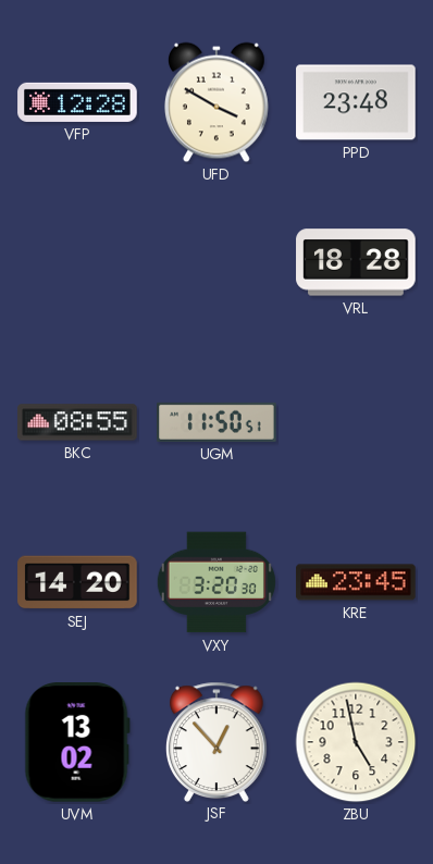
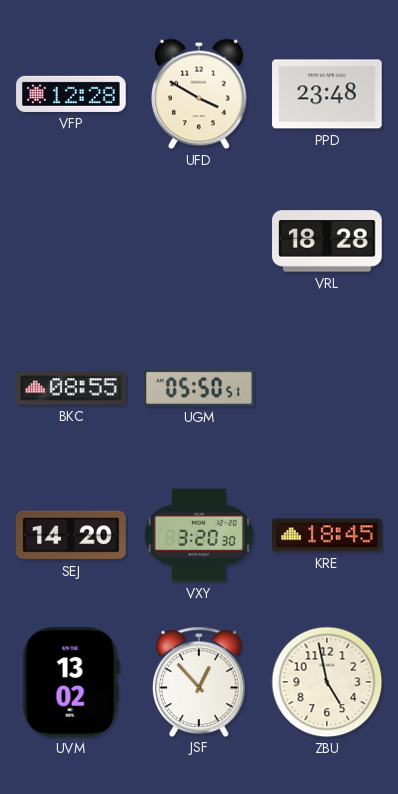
UGM: 11:50 -> 05:50 (199, 388)
KRE: 23:45 -> 18:45 (327, 535)
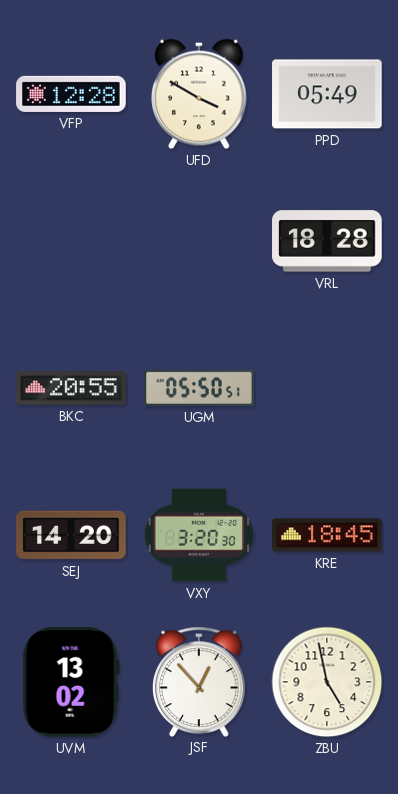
PPD: 23:48 -> 05:49 (327, 94)
BKC: 08:55 -> 20:55 (71, 388)
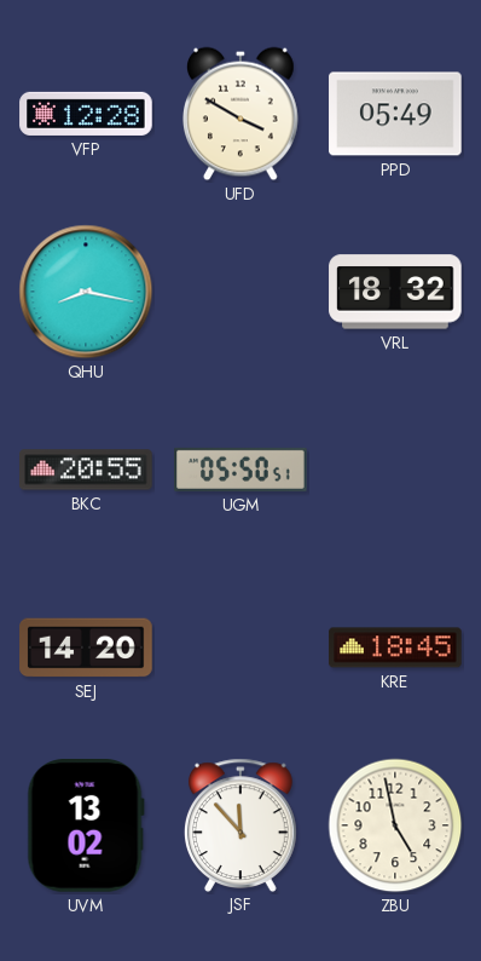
QHU: none -> 8:17 (86, 292)
VRL: 18:28 -> 18:32 (395, 292)
VXY: 3:20 -> none (199, 535)
JSF: 12:53 -> 11:53 (240, 824)
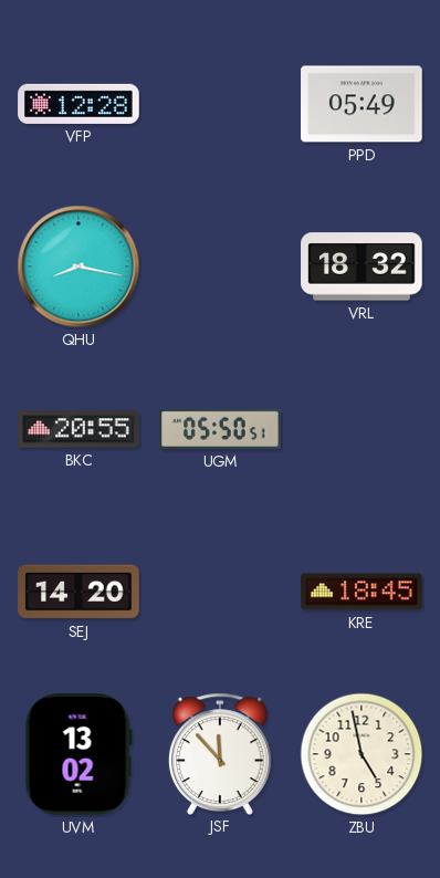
UFD: 3:50 -> none (242, 114)
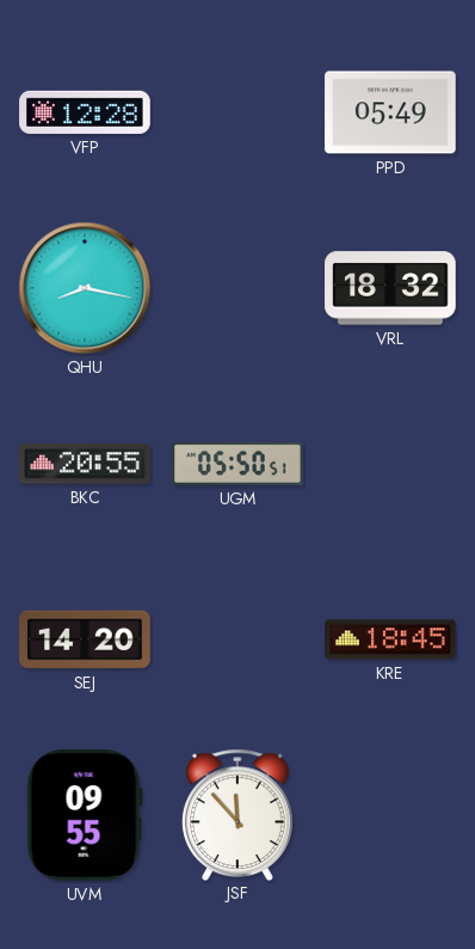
UVM: 13:02 -> 09:55 (85, 816)
ZBU: 4:58 -> none (362, 754)
